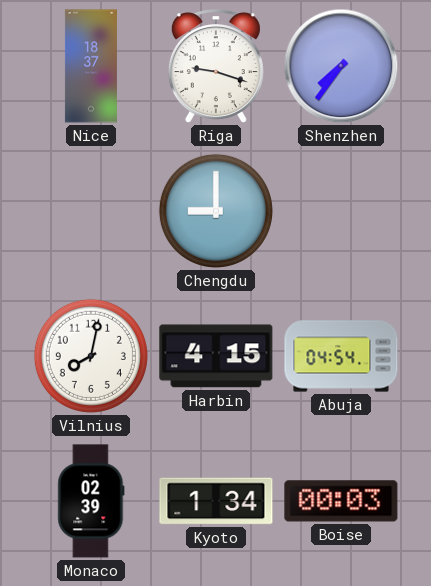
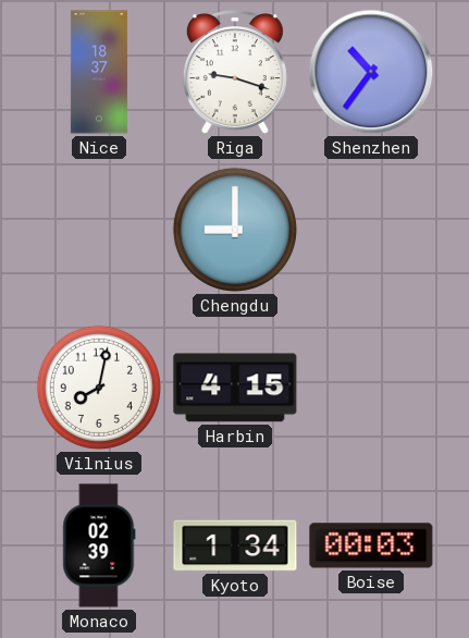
Shenzhen: 7:36 -> 10:36 (371, 72)
Abuja: 04:54 -> none (341, 356)
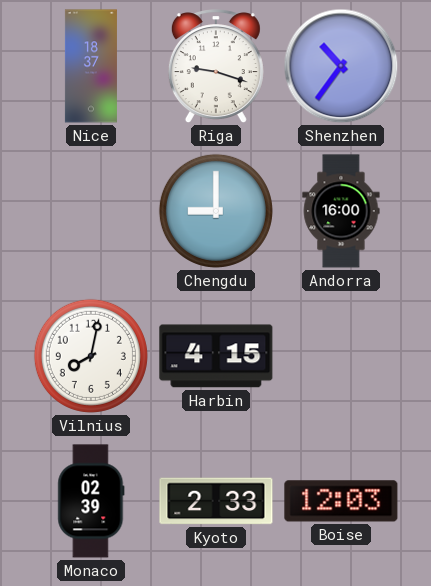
Andorra: none -> 16:00 (341, 211)
Kyoto: 1:34 -> 2:33 (216, 501)
Boise: 00:03 -> 12:03 (341, 501)
